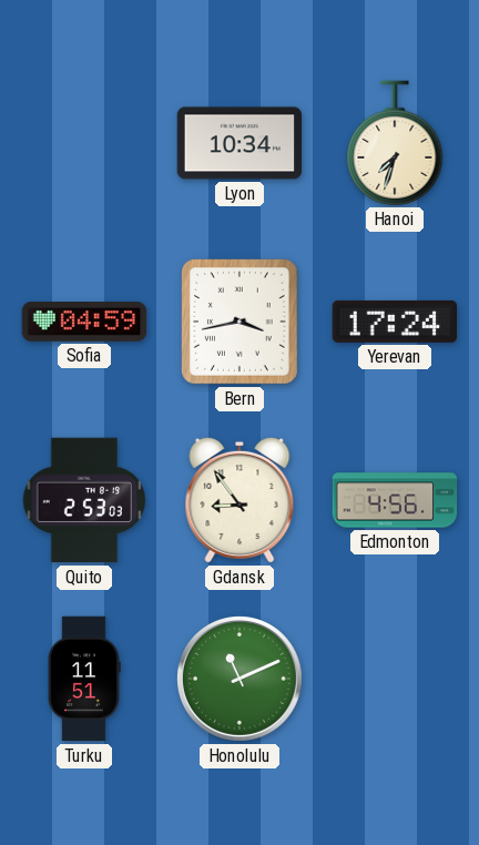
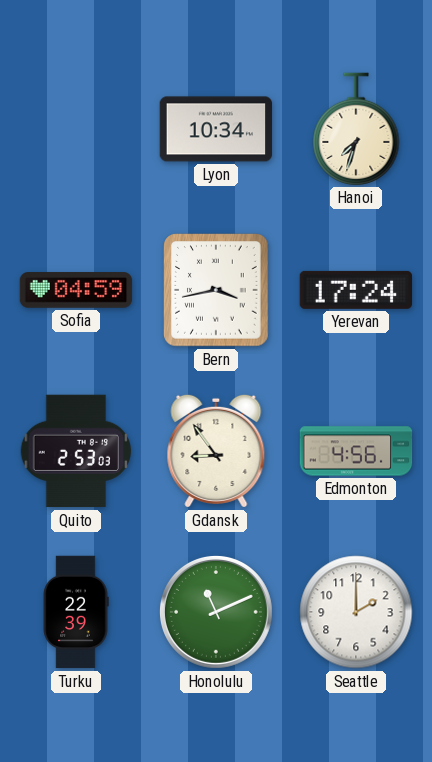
Turku: 11:51 -> 22:39 (76, 612)
Seattle: none -> 2:00 (356, 612)
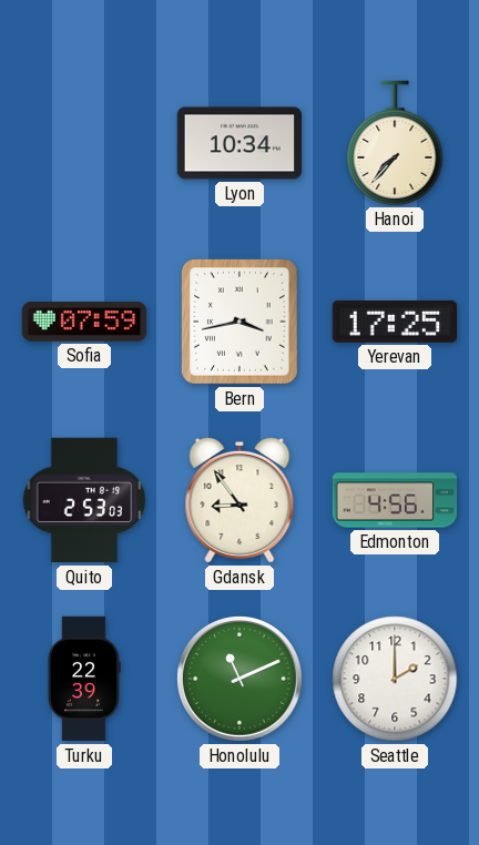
Hanoi: 7:33 -> 7:37 (395, 143)
Sofia: 04:59 -> 07:59 (84, 322)
Yerevan: 17:24 -> 17:25 (395, 322)
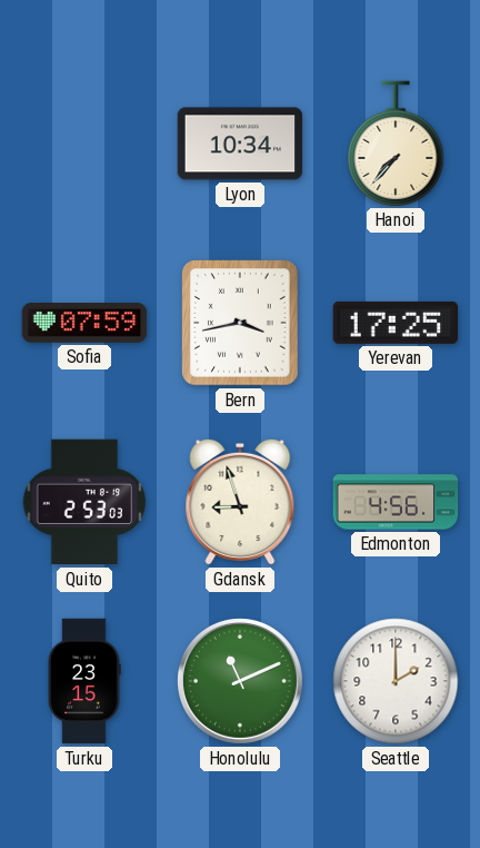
Gdansk: 8:54 -> 8:57 (240, 502)
Turku: 22:39 -> 23:15 (84, 681)
